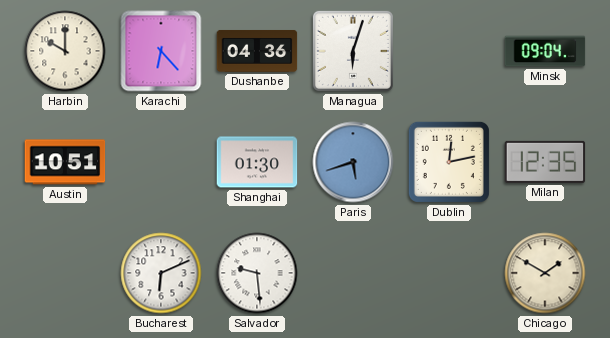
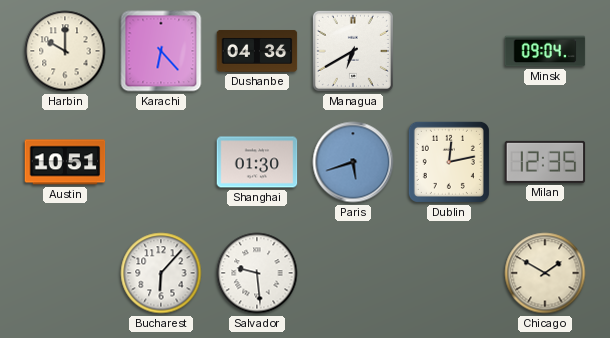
Managua: 6:03 -> 6:40 (353, 51)
Bucharest: 6:11 -> 6:07 (161, 273)
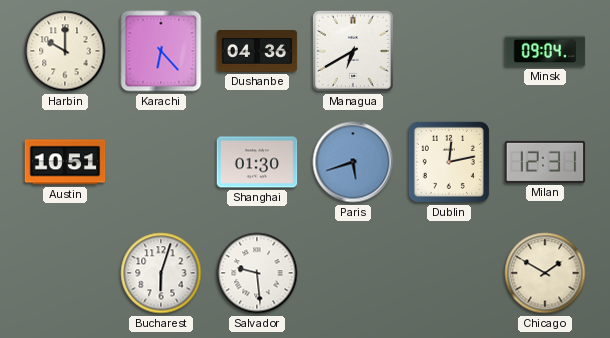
Milan: 12:35 -> 12:31 (545, 162)
Bucharest: 6:07 -> 6:03 (161, 273)
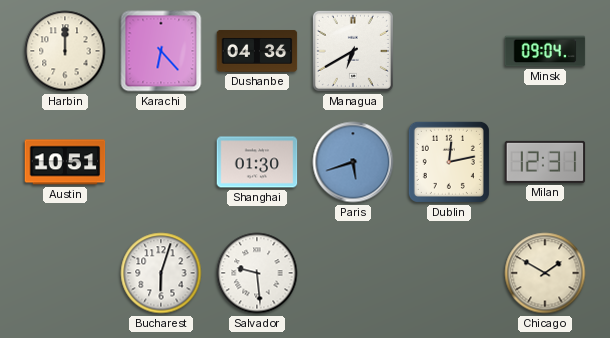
Harbin: 10:00 -> 12:00 (65, 51)
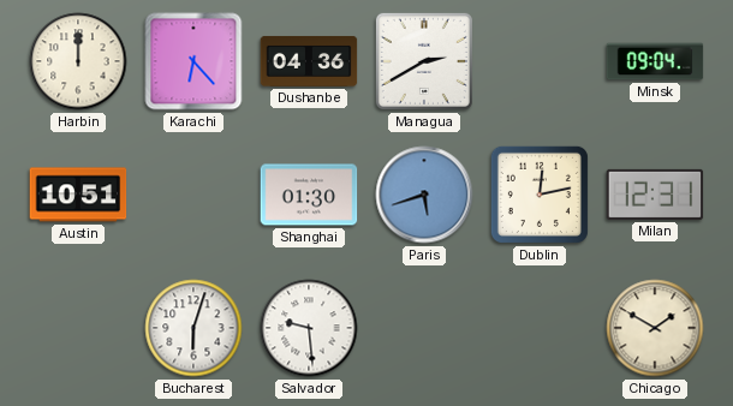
Managua: 6:40 -> 2:40 (424, 61)
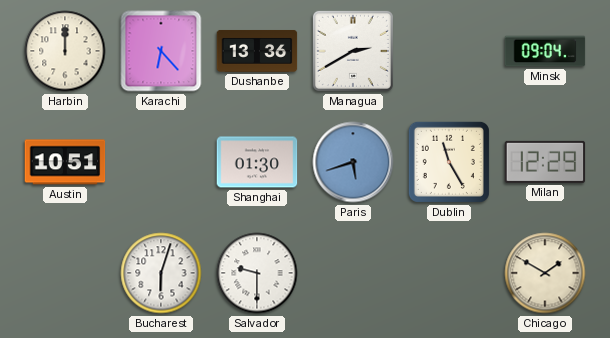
Dushanbe: 04:36 -> 13:36 (257, 51)
Dublin: 12:13 -> 11:25 (449, 162)
Milan: 12:31 -> 12:29 (545, 162)
Salvador: 9:29 -> 9:30 (257, 273)
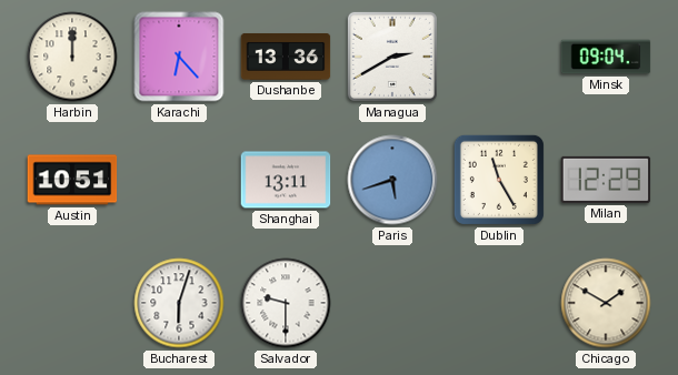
Shanghai: 01:30 -> 13:11 (286, 180)
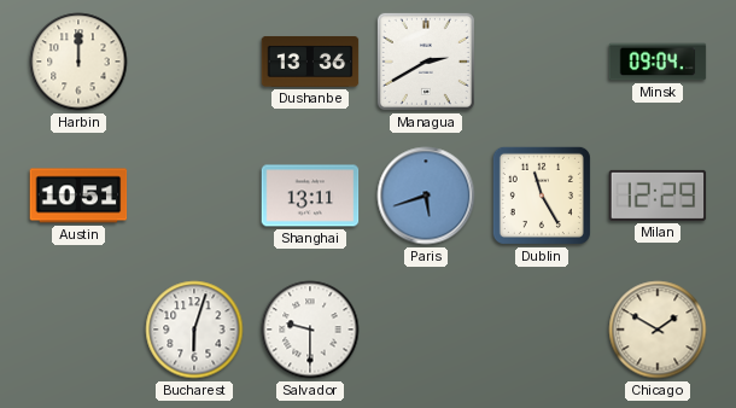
Karachi: 6:23 -> none (179, 57)
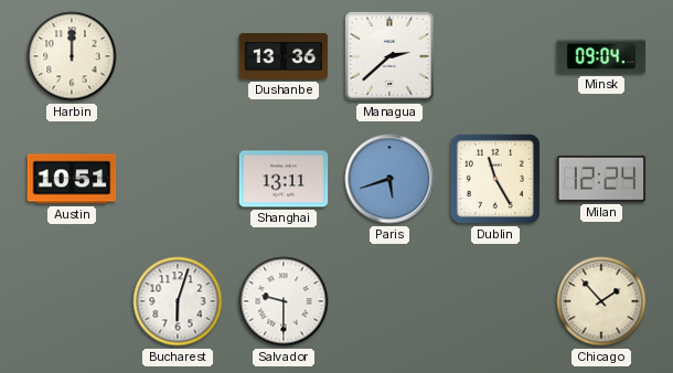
Managua: 2:40 -> 2:38 (389, 56)
Milan: 12:29 -> 12:24 (601, 179)
Chicago: 1:50 -> 1:53 (601, 301)
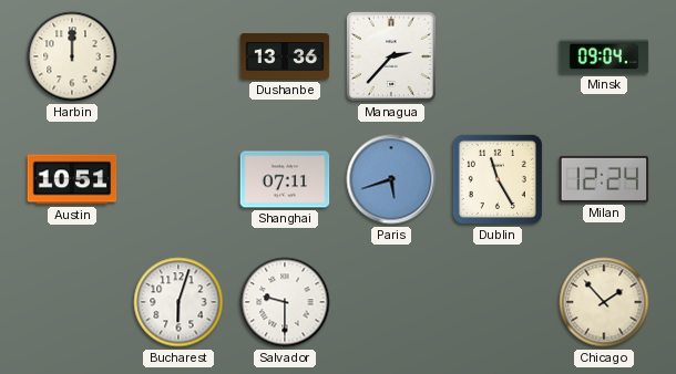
Managua: 2:38 -> 2:37 (391, 56)
Shanghai: 13:11 -> 07:11 (285, 179)
